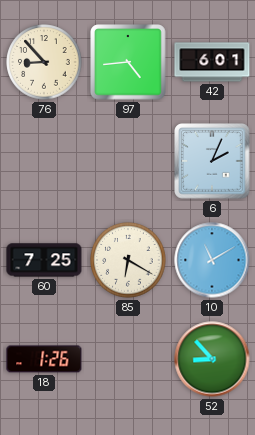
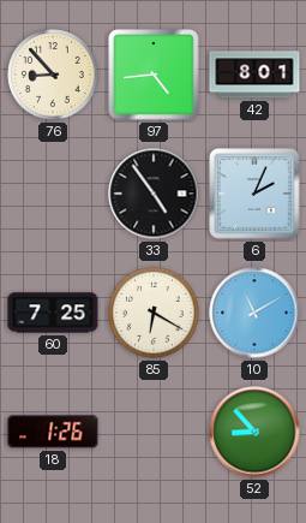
42: 6:01 -> 8:01 (254, 75)
33: none -> 4:54 (154, 194)
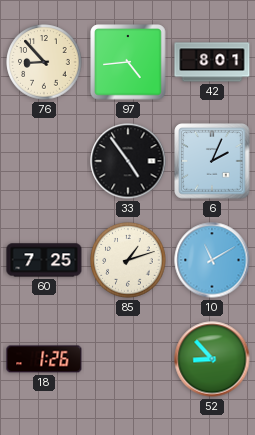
85: 6:20 -> 1:12 (128, 260)
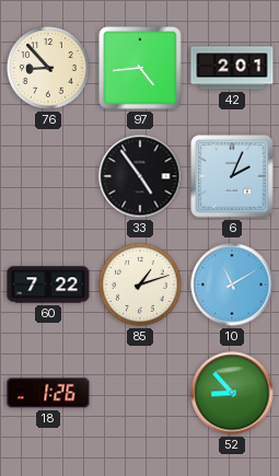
42: 8:01 -> 2:01 (232, 68)
60: 7:25 -> 7:22 (48, 285)
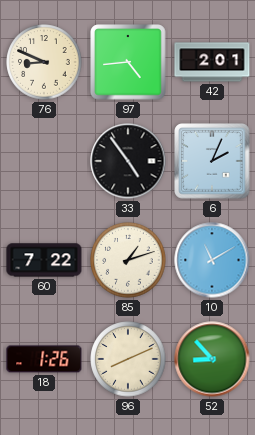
76: 8:53 -> 8:49 (44, 62)
96: none -> 8:11 (128, 359)
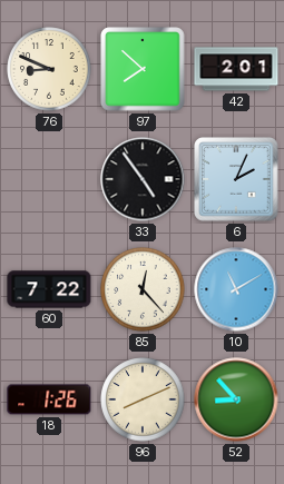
97: 4:44 -> 7:52 (143, 69)
85: 1:12 -> 12:23 (143, 289)
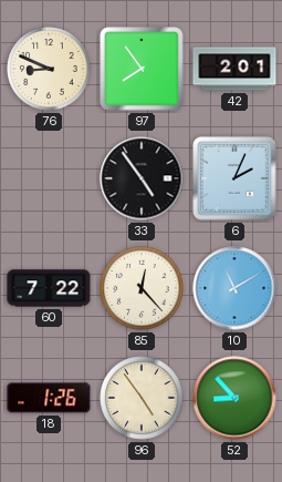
97: 7:52 -> 7:54 (142, 69)
96: 8:11 -> 4:54 (142, 398)
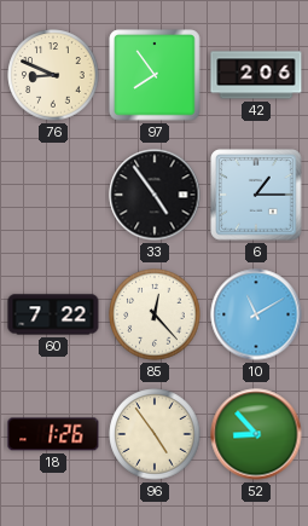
42: 2:01 -> 2:06 (256, 75)
6: 2:04 -> 1:15 (256, 195)
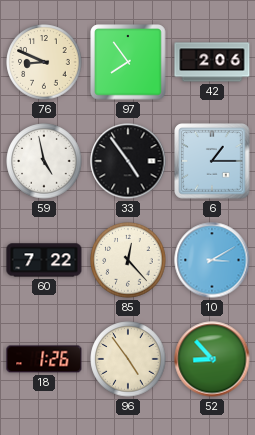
59: none -> 4:58 (44, 161)
10: 11:10 -> 3:10 (212, 260)
